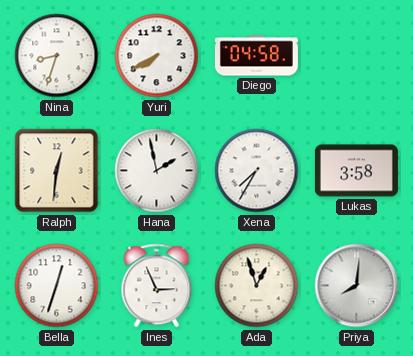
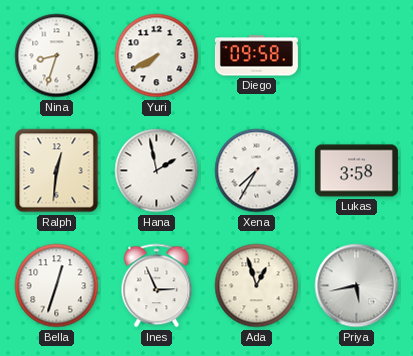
Diego: 04:58 -> 09:58 (256, 56)
Priya: 8:01 -> 5:43 (357, 286)
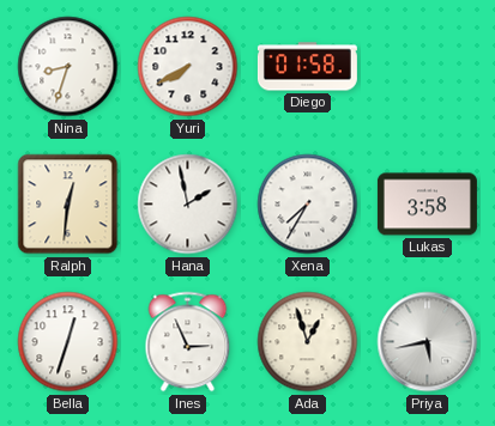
Diego: 09:58 -> 01:58 (307, 67)
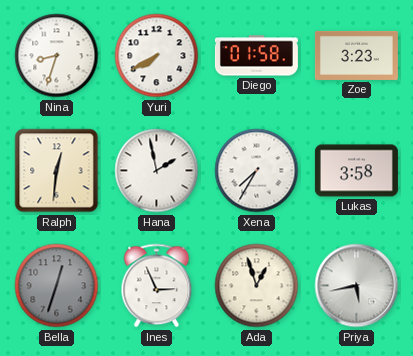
Zoe: none -> 3:23 (356, 55)
Bella dial: white -> grey (57, 286)
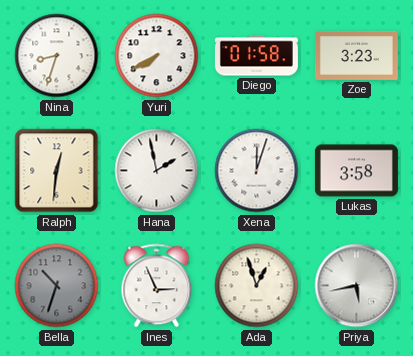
Xena: 7:35 -> 12:03 (257, 171)
Bella: 12:33 -> 10:33 (57, 286)
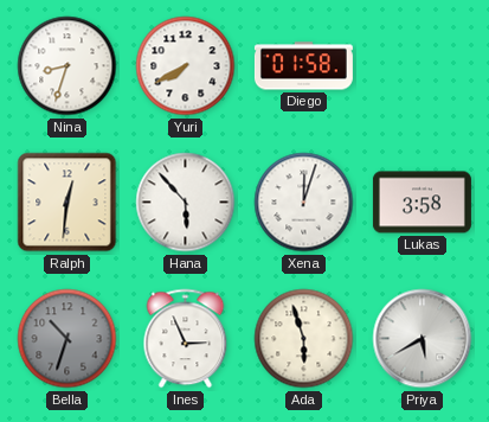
Zoe: 3:23 -> none (356, 55)
Hana: 1:58 -> 5:53 (186, 203)
Ada: 12:57 -> 5:57 (304, 339)
Priya: 5:43 -> 5:40 (423, 339)
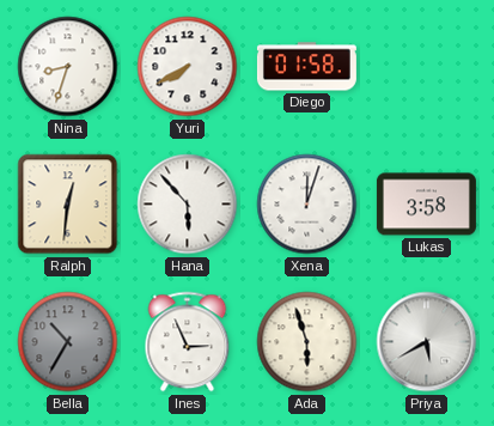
Bella: 10:33 -> 10:35 (68, 342)
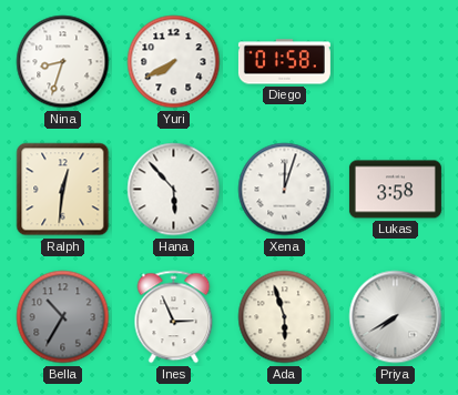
Priya: 5:40 -> 7:40 (396, 317)
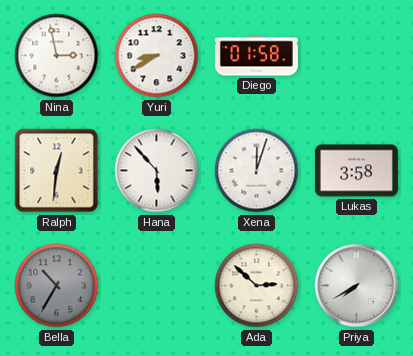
Nina: 8:33 -> 2:58 (57, 56)
Yuri: 7:40 -> 8:40 (157, 56)
Ines: 2:56 -> none (174, 317)
Ada: 5:57 -> 2:52 (257, 286)
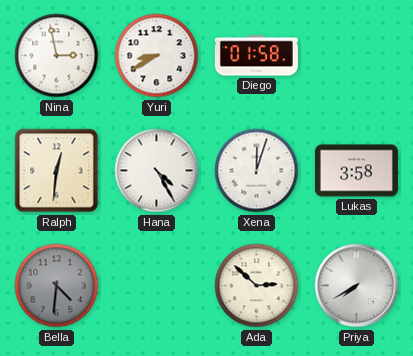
Hana: 5:53 -> 4:25 (157, 171)
Bella: 10:35 -> 4:31 (57, 286)
